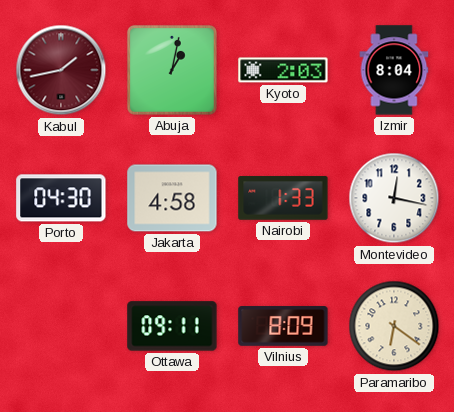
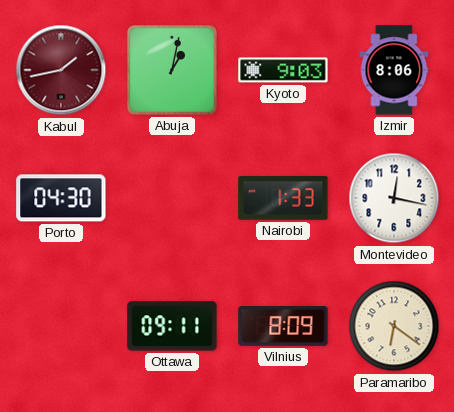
Kyoto: 2:03 -> 9:03 (283, 70)
Izmir: 8:04 -> 8:06 (394, 70)
Jakarta: 4:58 -> none (172, 198)
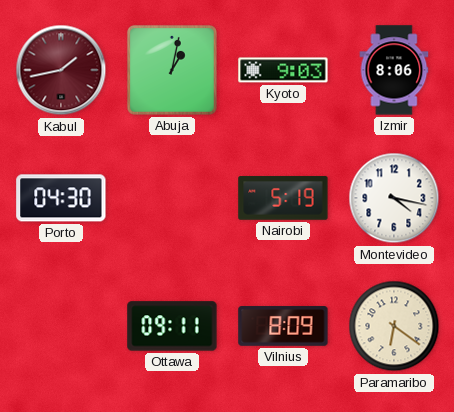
Nairobi: 1:33 -> 5:19 (283, 198)
Montevideo: 12:17 -> 4:17 (394, 198)
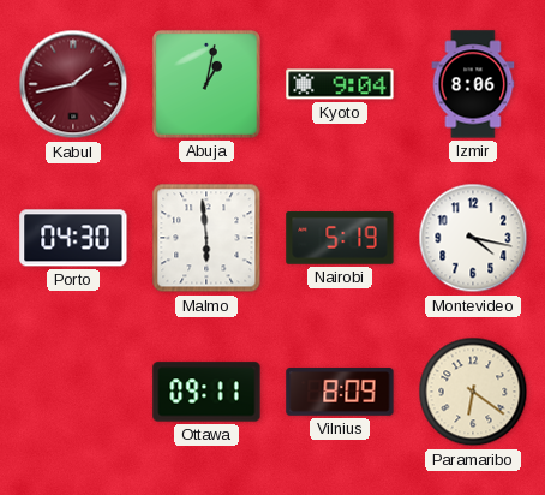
Kyoto: 9:03 -> 9:04 (340, 84)
Malmo: none -> 5:59 (206, 238)
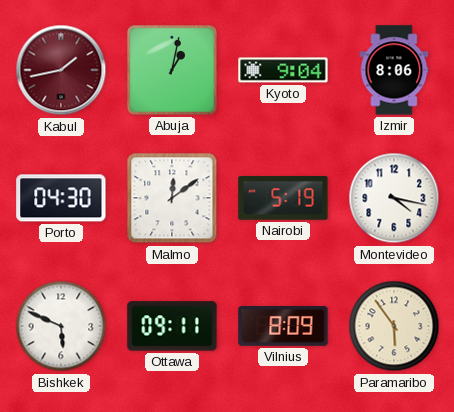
Malmo: 5:59 -> 12:09 (172, 198)
Bishkek: none -> 5:49 (61, 326)
Paramaribo: 6:21 -> 5:54 (394, 326)
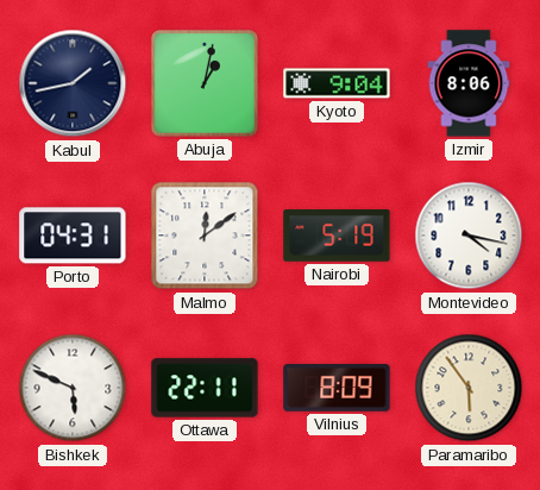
Kabul dial: burgundy -> navy (73, 83)
Porto: 04:30 -> 04:31 (73, 235)
Ottawa: 09:11 -> 22:11 (205, 388)
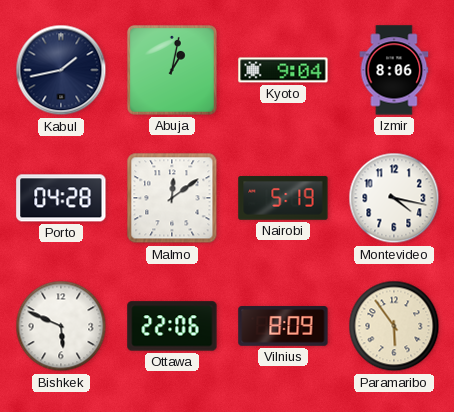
Porto: 04:31 -> 04:28 (61, 198)
Ottawa: 22:11 -> 22:06 (172, 326)
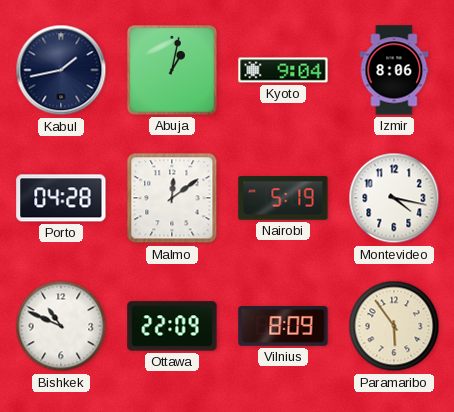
Bishkek: 5:49 -> 10:49 (61, 326)
Ottawa: 22:06 -> 22:09 (172, 326)
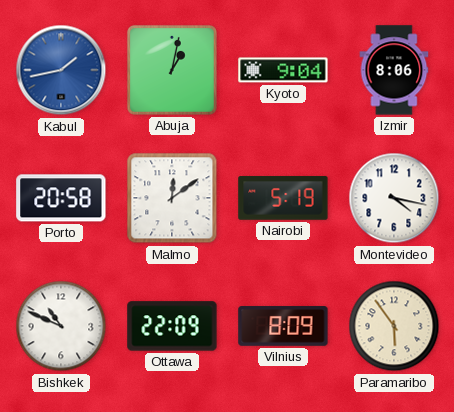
Kabul dial: navy -> blue (61, 70)
Porto: 04:28 -> 20:58 (61, 198)
